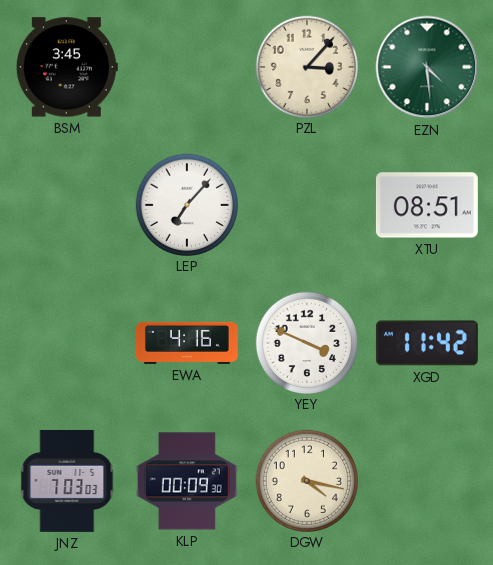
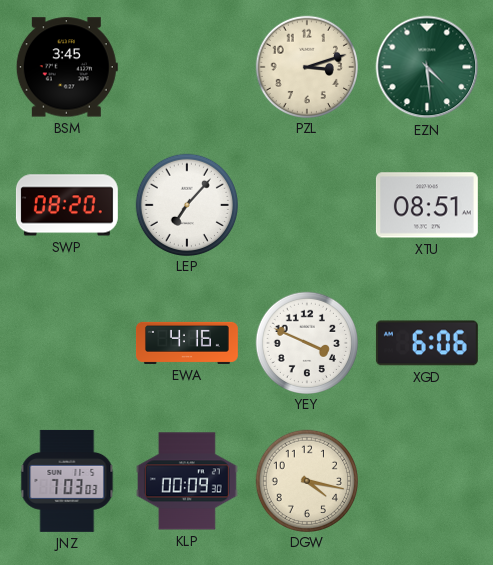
PZL: 3:07 -> 3:12 (306, 66)
SWP: none -> 08:20 (67, 205)
XGD: 11:42 -> 6:06 (427, 343)
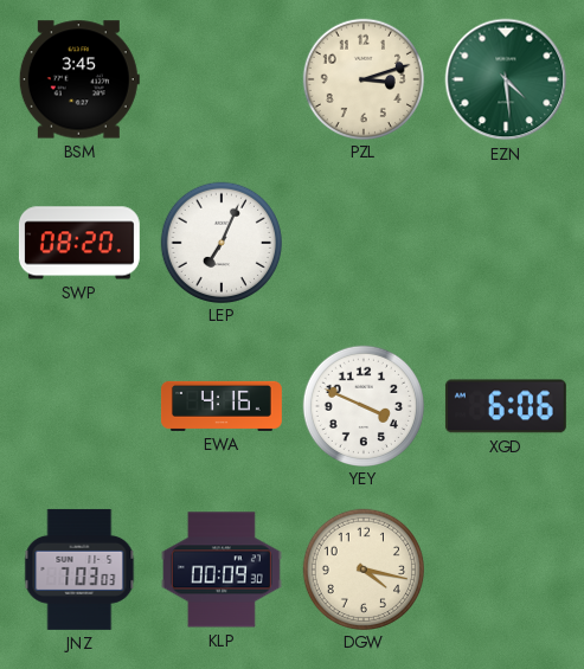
LEP: 7:07 -> 7:04 (220, 242)
XTU: 08:51 -> none (427, 205)
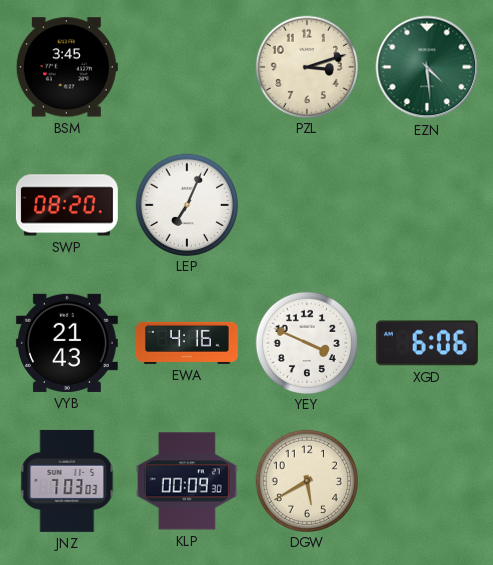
VYB: none -> 21:43 (67, 343)
DGW: 4:17 -> 5:40 (306, 480)
